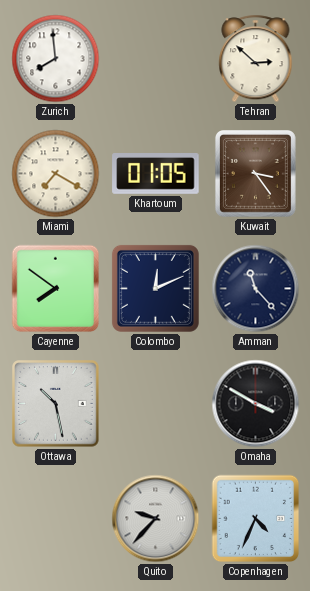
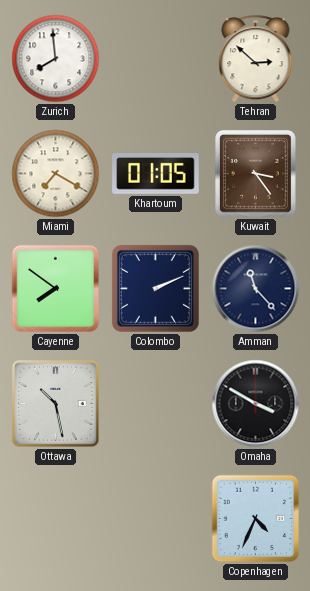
Colombo: 12:11 -> 2:11 (155, 288)
Quito: 9:37 -> none (156, 519)
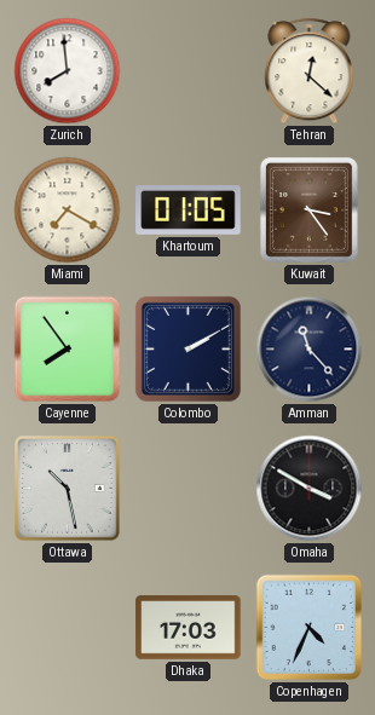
Tehran: 2:52 -> 12:22 (310, 71)
Cayenne: 7:51 -> 7:54 (68, 350)
Colombo: 2:11 -> 2:10 (187, 348)
Dhaka: none -> 17:03 (189, 628)
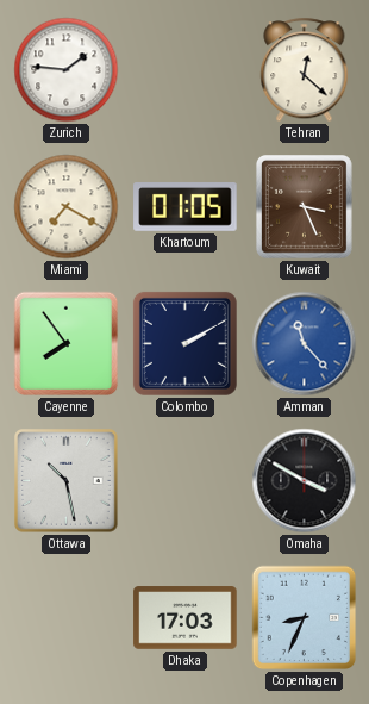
Zurich: 7:59 -> 1:46 (67, 70)
Kuwait: 3:24 -> 3:26 (304, 207)
Amman dial: navy -> blue (305, 344)
Copenhagen: 4:34 -> 8:34 (305, 618)
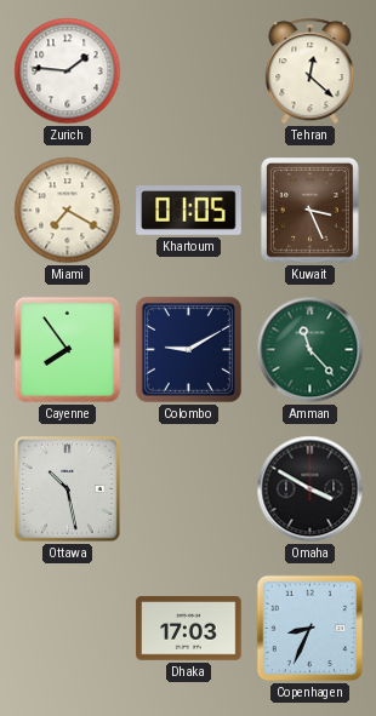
Colombo: 2:10 -> 9:10 (188, 349)
Amman dial: blue -> green (311, 350)
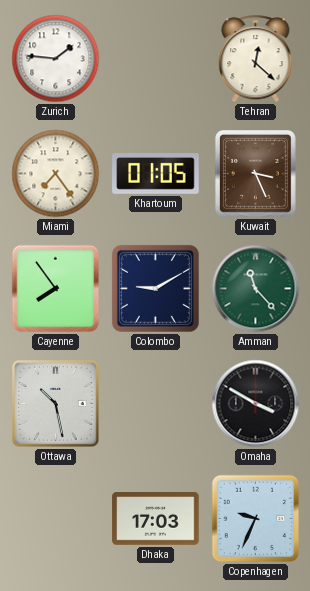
Miami: 7:20 -> 7:24 (56, 174)
Copenhagen: 8:34 -> 9:34 (256, 519)
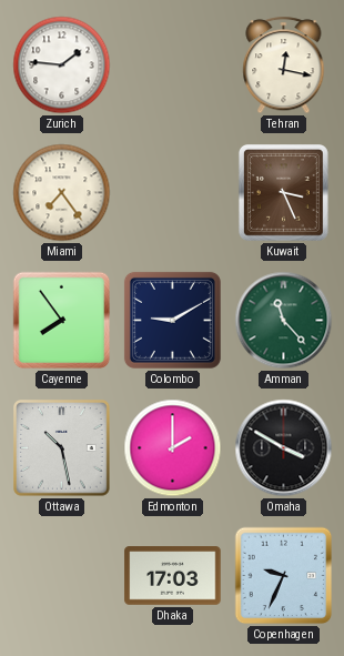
Tehran: 12:22 -> 12:17 (284, 65)
Khartoum: 01:05 -> none (156, 174)
Edmonton: none -> 2:00 (173, 448)
